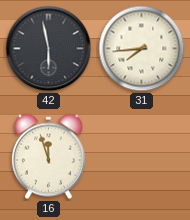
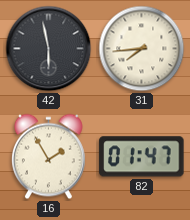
16: 11:57 -> 1:55 (48, 157)
82: none -> 01:47 (142, 157)
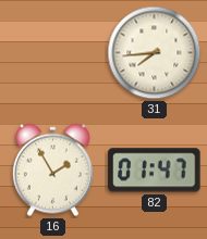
42: 5:58 -> none (49, 49)
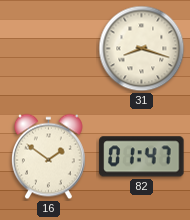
31: 7:44 -> 8:18 (142, 49)
16: 1:55 -> 1:51 (48, 157)
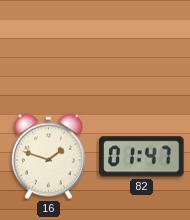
31: 8:18 -> none (142, 49)
16: 1:51 -> 1:48 (48, 157)
